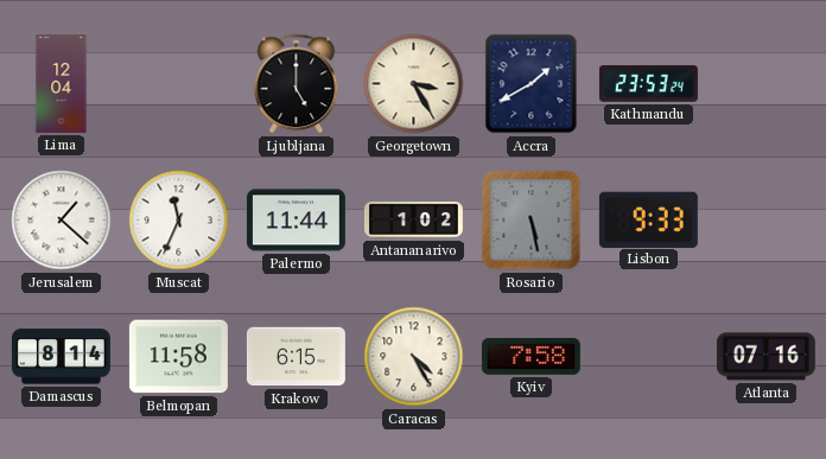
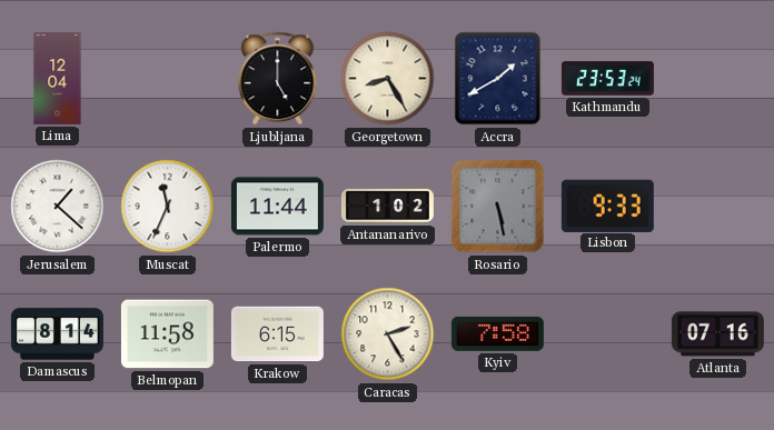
Georgetown: 3:25 -> 8:25 (388, 79)
Caracas: 4:25 -> 2:25 (388, 334)
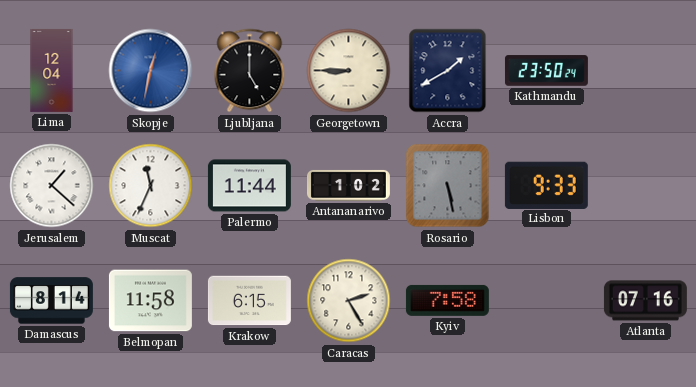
Skopje: none -> 12:32 (151, 71)
Georgetown: 8:25 -> 8:45 (349, 71)
Kathmandu: 23:53 -> 23:50 (546, 71)
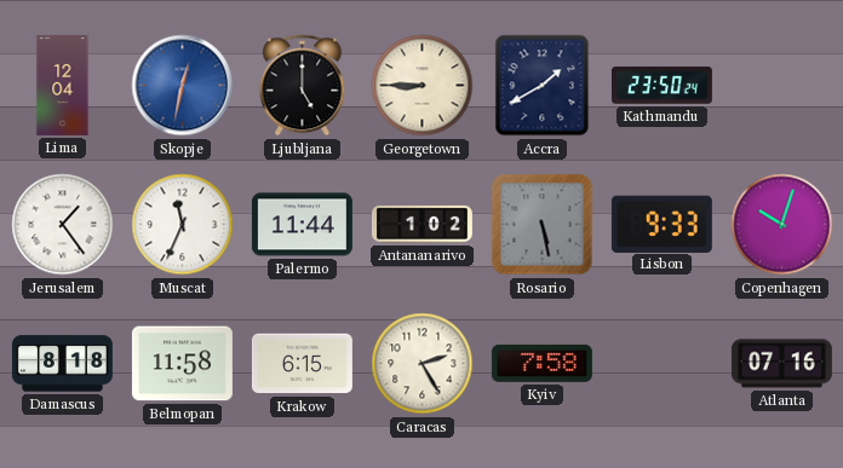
Jerusalem: 1:22 -> 1:24 (63, 225)
Copenhagen: none -> 10:03 (782, 225)
Damascus: 8:14 -> 8:18 (62, 364)
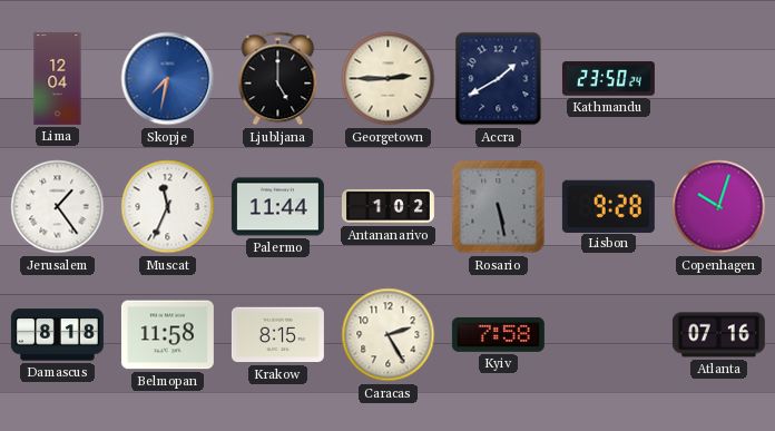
Skopje: 12:32 -> 7:32 (168, 79)
Georgetown: 8:45 -> 2:45 (389, 79)
Lisbon: 9:33 -> 9:28 (608, 206)
Krakow: 6:15 -> 8:15 (277, 335)
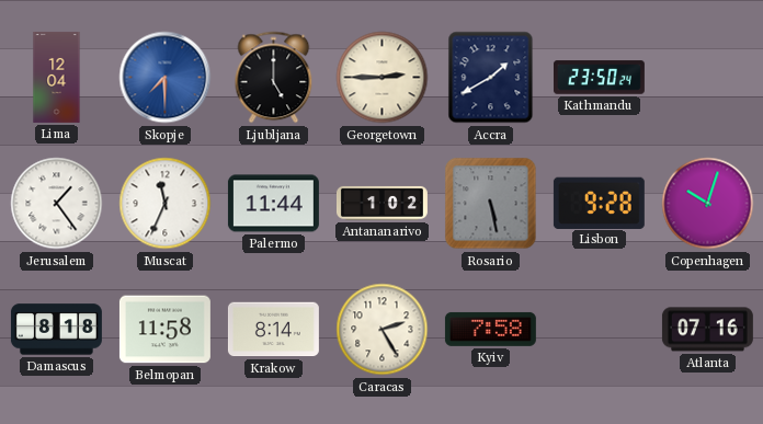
Skopje: 7:32 -> 7:30 (166, 78)
Krakow: 8:15 -> 8:14 (273, 330)
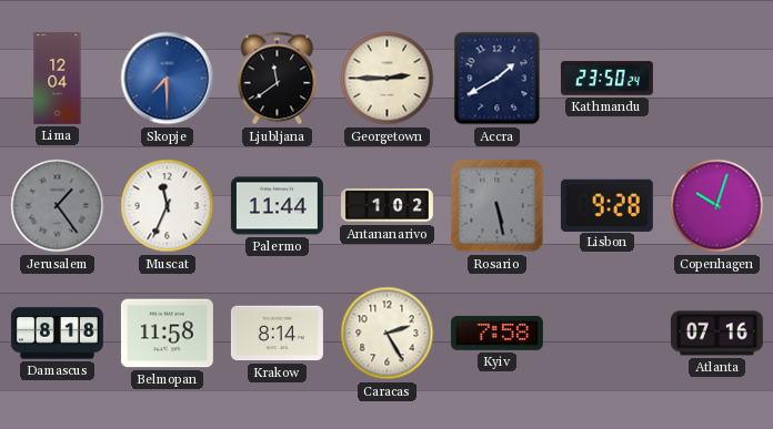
Ljubljana: 5:00 -> 11:39 (278, 79)
Jerusalem dial: white -> grey (58, 206)
